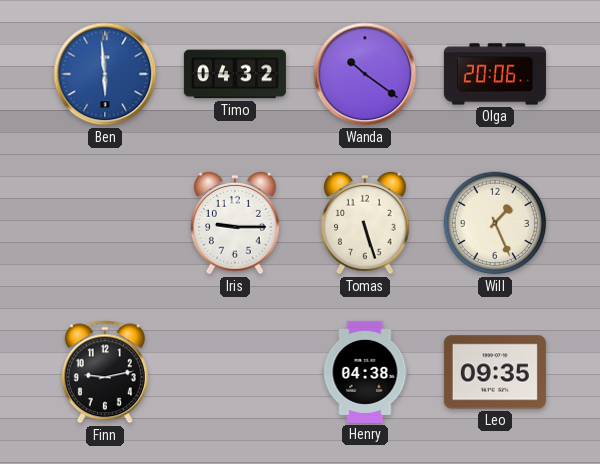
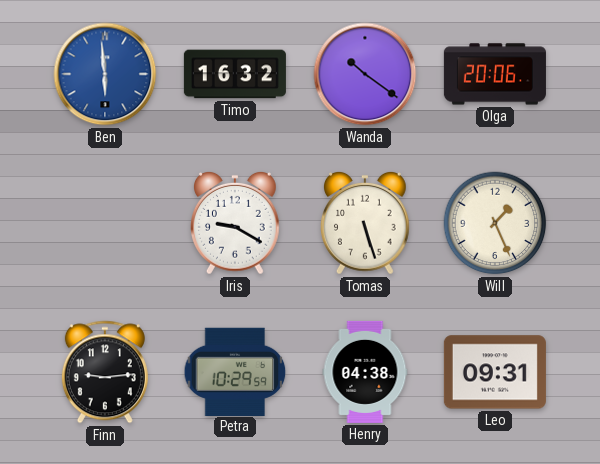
Timo: 04:32 -> 16:32 (235, 74)
Iris: 9:15 -> 9:20 (236, 223)
Finn: 9:13 -> 9:14 (105, 372)
Petra: none -> 10:29 (235, 371)
Leo: 09:35 -> 09:31 (495, 372)
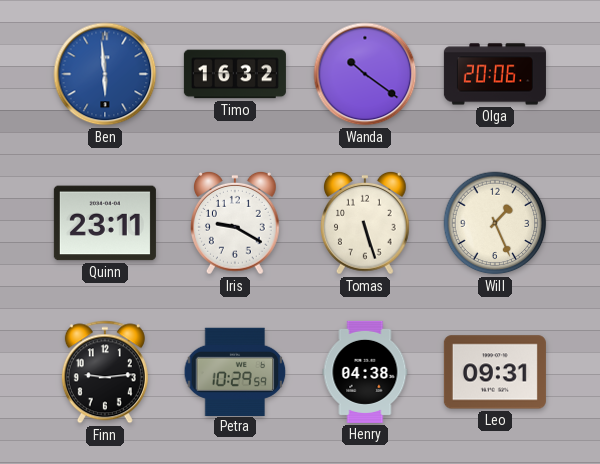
Quinn: none -> 23:11 (105, 223)
